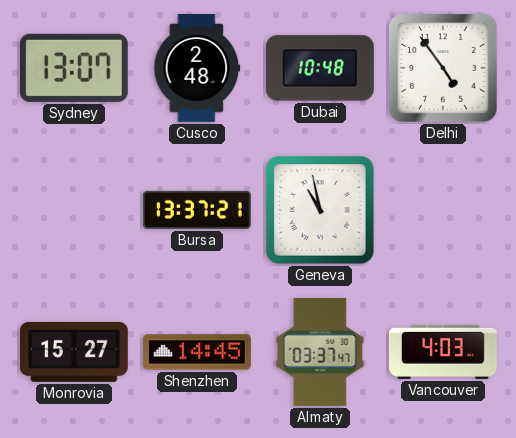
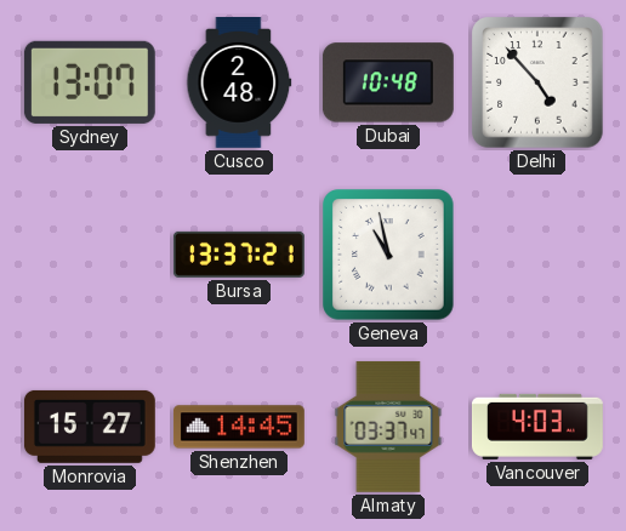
Delhi: 4:54 -> 4:53 (537, 82)
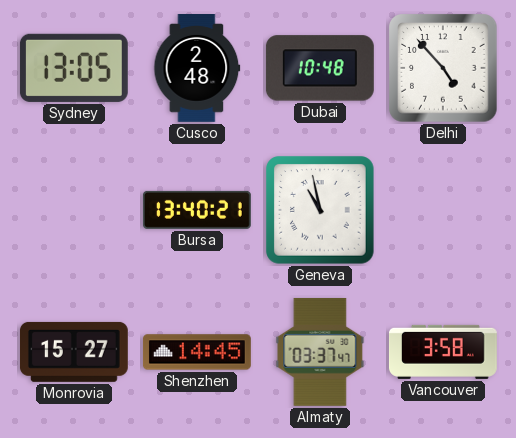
Sydney: 13:07 -> 13:05 (74, 68)
Bursa: 13:37 -> 13:40 (197, 210)
Vancouver: 4:03 -> 3:58 (443, 352)
